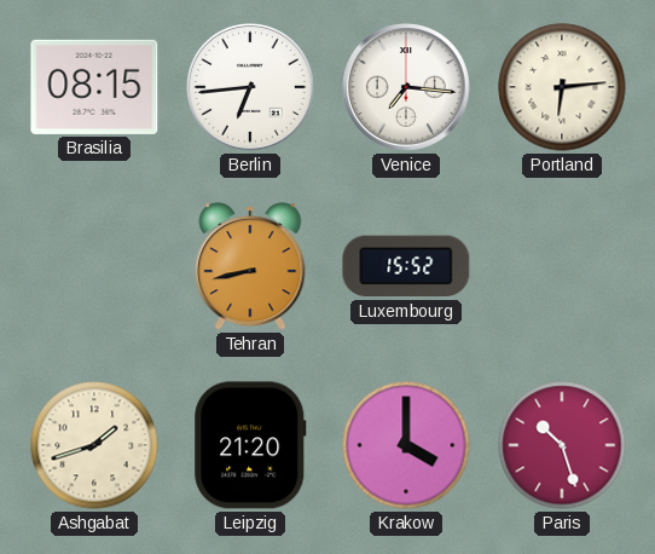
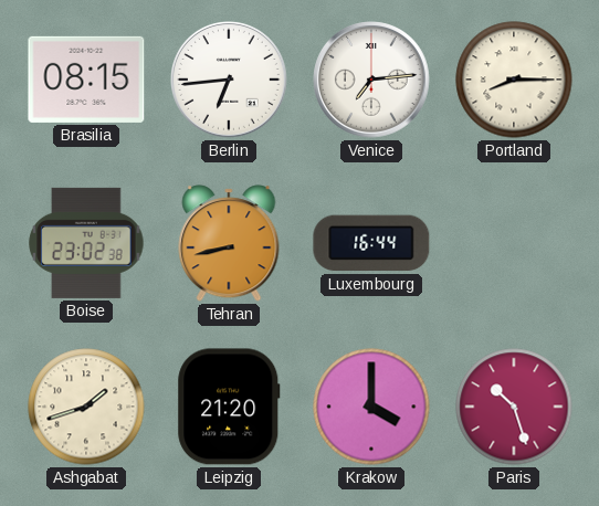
Venice: 7:16 -> 7:14 (372, 81)
Portland: 6:14 -> 8:15 (514, 80)
Boise: none -> 23:02 (86, 243)
Luxembourg: 15:52 -> 16:44 (371, 243)
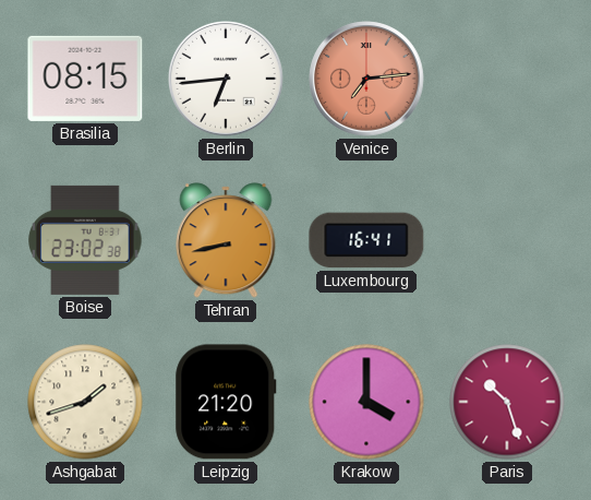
Venice dial: white -> salmon (367, 80)
Portland: 8:15 -> none (514, 80)
Luxembourg: 16:44 -> 16:41 (366, 240)
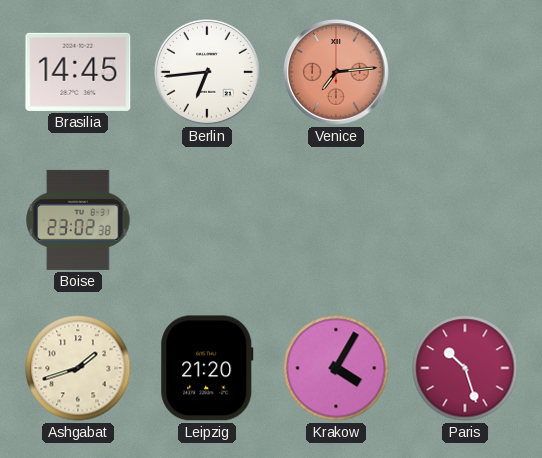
Brasilia: 08:15 -> 14:45 (78, 72)
Tehran: 8:43 -> none (226, 240)
Luxembourg: 16:41 -> none (366, 240)
Krakow: 4:00 -> 4:05 (336, 368)
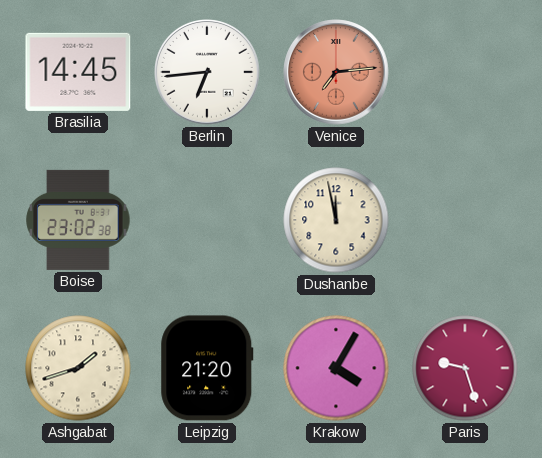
Dushanbe: none -> 11:58 (336, 220)
Paris: 10:27 -> 9:27 (465, 368)
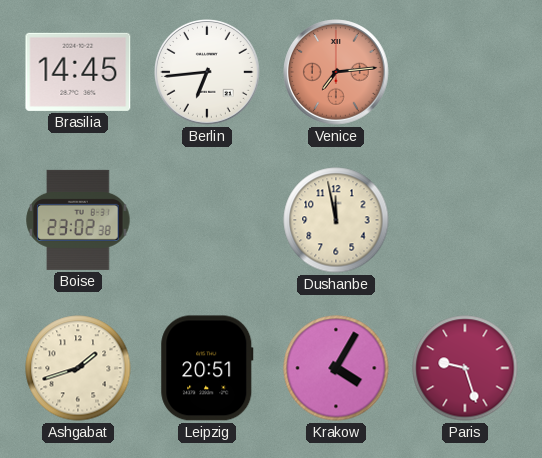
Leipzig: 21:20 -> 20:51 (207, 368)
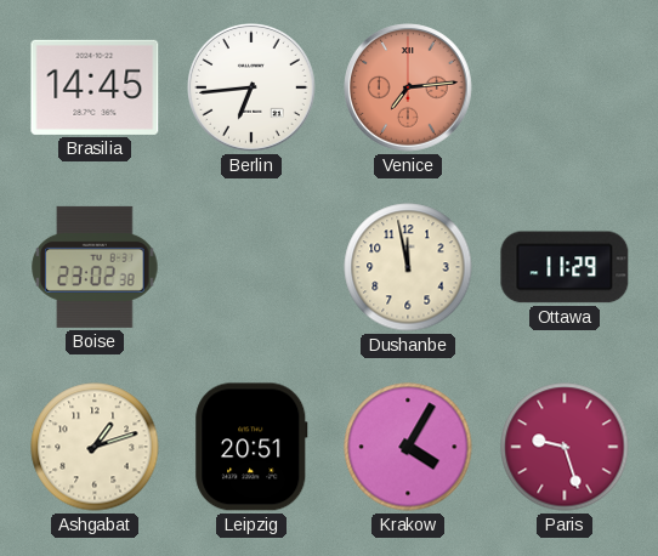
Ottawa: none -> 11:29 (565, 267)
Ashgabat: 1:42 -> 1:12 (95, 447)
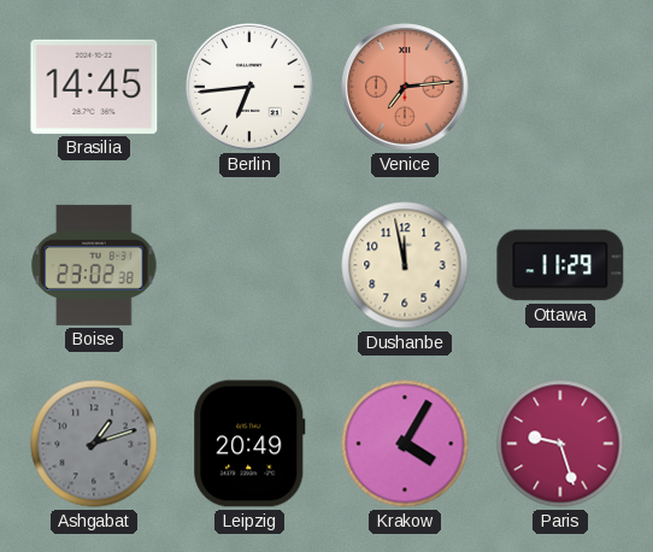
Ashgabat dial: cream -> grey (94, 444)
Leipzig: 20:51 -> 20:49 (249, 444)
